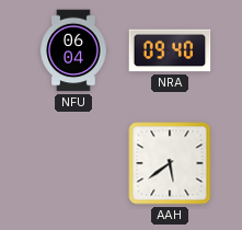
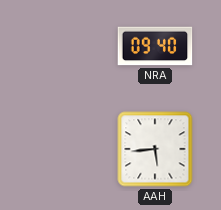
NFU: 06:04 -> none (73, 50)
AAH: 5:39 -> 5:44 (155, 149)
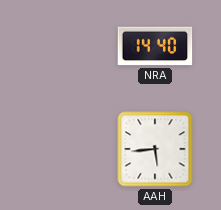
NRA: 09:40 -> 14:40 (155, 46)
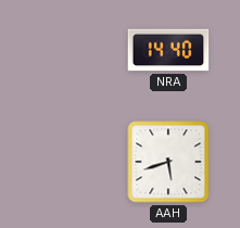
AAH: 5:44 -> 5:42 (168, 162)
